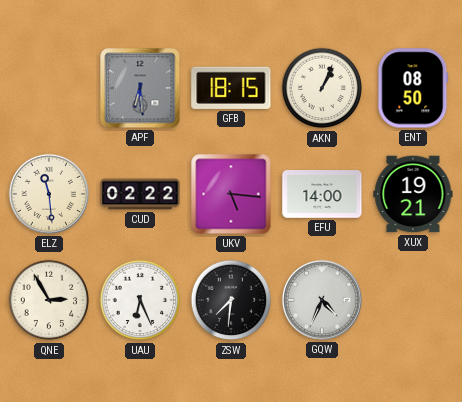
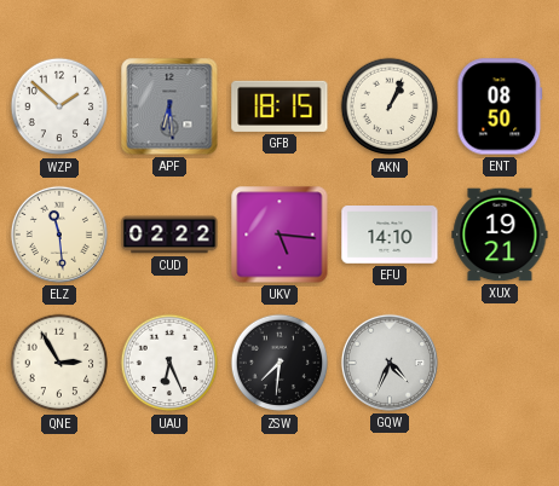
WZP: none -> 1:52 (59, 106)
EFU: 14:00 -> 14:10 (390, 236)
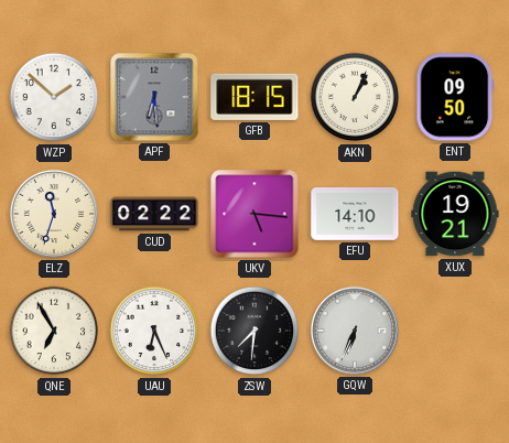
ENT: 08:50 -> 09:50 (455, 97)
ELZ: 11:29 -> 11:33 (54, 214)
QNE: 2:55 -> 6:55 (54, 331)
GQW: 4:34 -> 6:34 (355, 331)
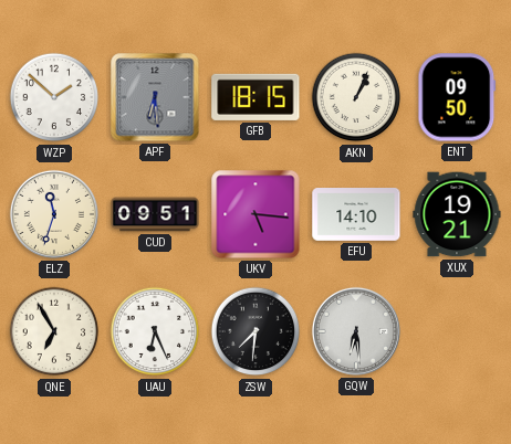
CUD: 02:22 -> 09:51 (155, 214)
GQW: 6:34 -> 6:29 (356, 331)
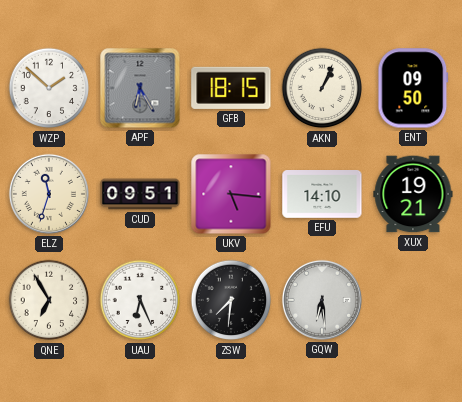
APF: 6:29 -> 6:25 (140, 88)
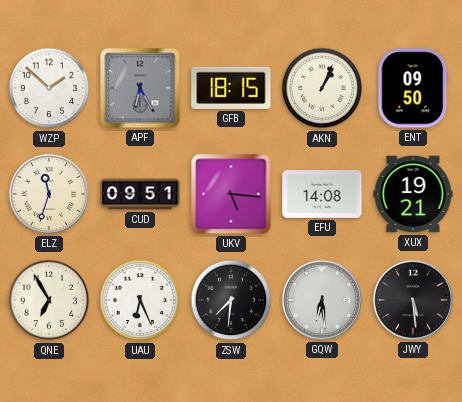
EFU: 14:10 -> 14:08 (322, 195)
JWY: none -> 5:29 (413, 300)
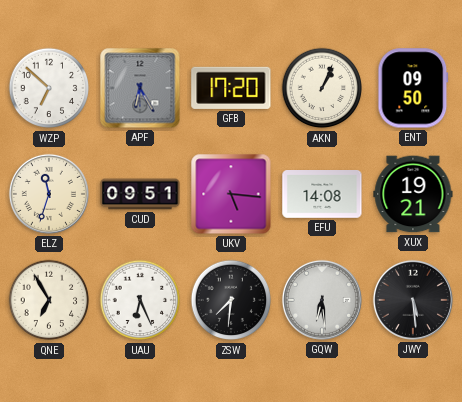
WZP: 1:52 -> 6:52 (49, 88)
GFB: 18:15 -> 17:20 (231, 88)
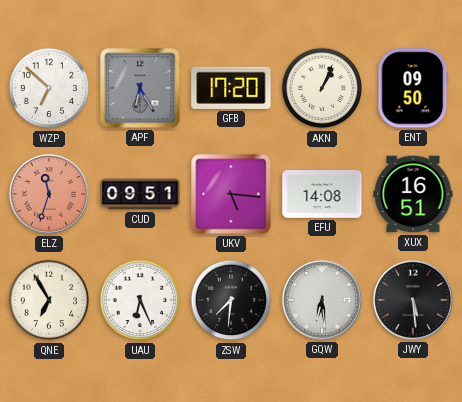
ELZ dial: cream -> salmon (49, 194)
XUX: 19:21 -> 16:51 (413, 194)
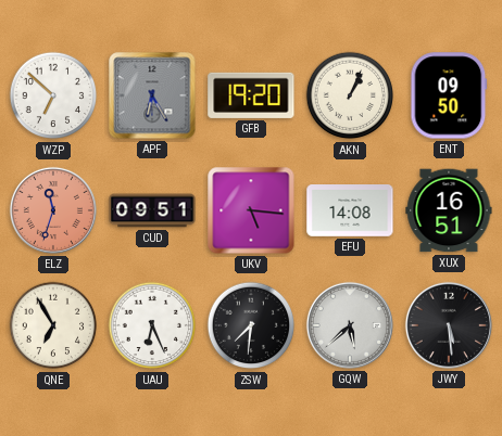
GFB: 17:20 -> 19:20 (251, 95)
GQW: 6:29 -> 5:38 (350, 325)
